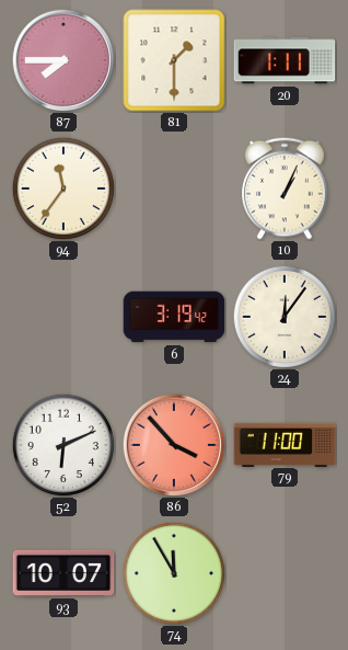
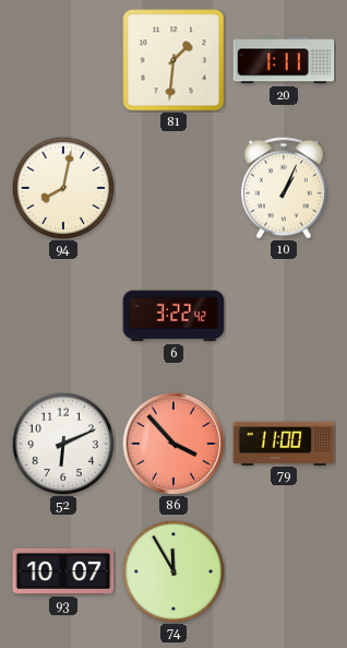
87: 7:45 -> none (62, 59)
81: 1:30 -> 1:31 (174, 60)
94: 11:36 -> 8:02 (63, 188)
6: 3:19 -> 3:22 (174, 316)
24: 12:06 -> none (285, 317)
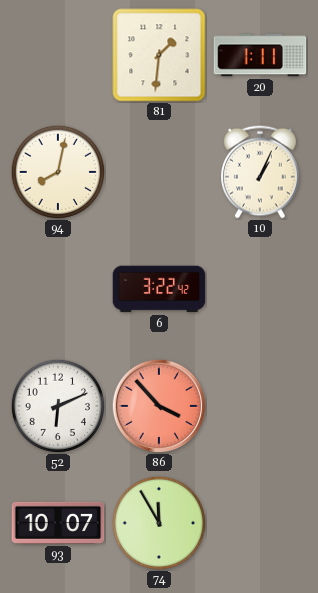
79: 11:00 -> none (284, 443)
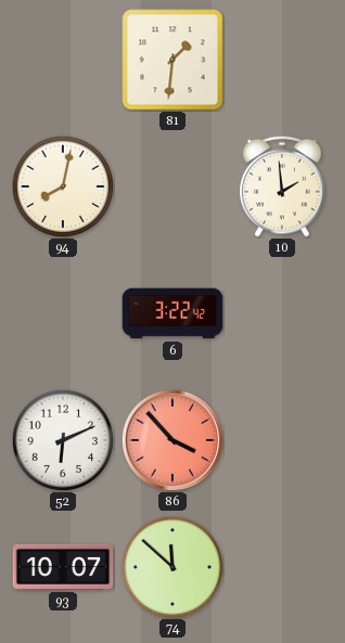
20: 1:11 -> none (260, 55)
10: 1:04 -> 1:59 (283, 187)
74: 11:55 -> 11:52 (173, 567)
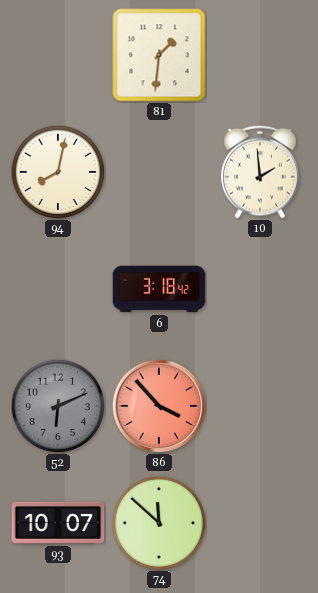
6: 3:22 -> 3:18 (159, 289)
52 dial: white -> grey (58, 406)
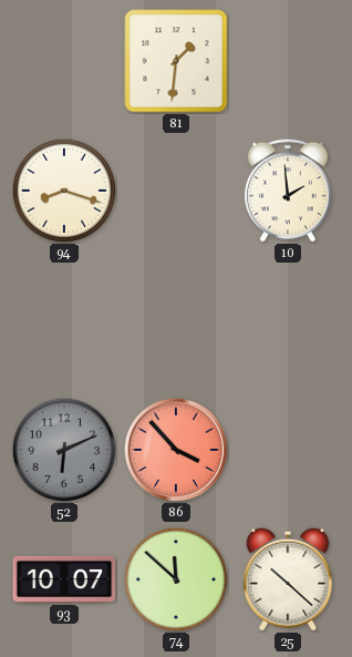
94: 8:02 -> 8:18 (64, 191)
6: 3:18 -> none (159, 289)
25: none -> 10:22 (288, 579)
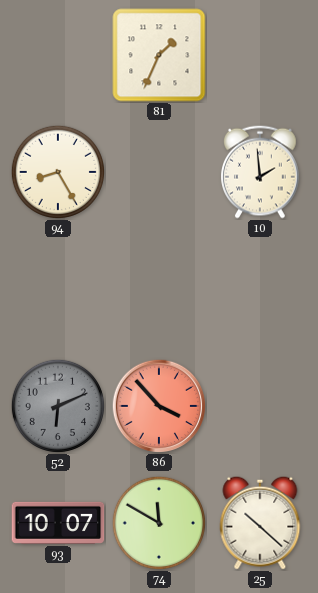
81: 1:31 -> 1:34 (159, 55)
94: 8:18 -> 8:25 (58, 172)
74: 11:52 -> 11:50 (159, 523)
